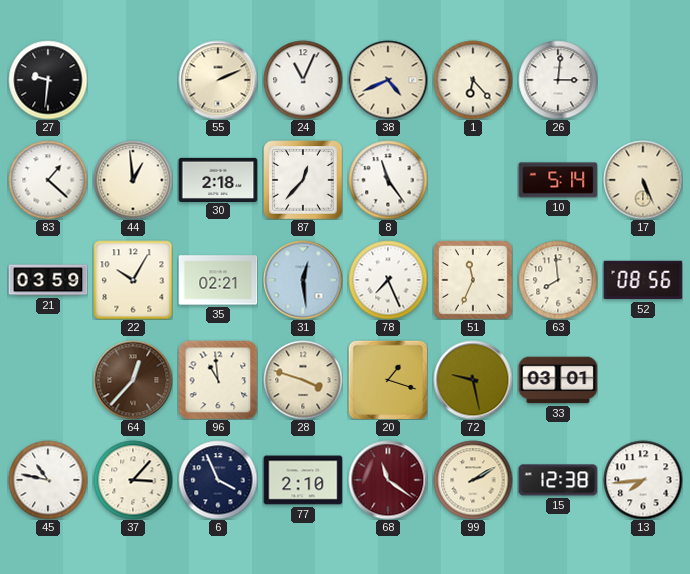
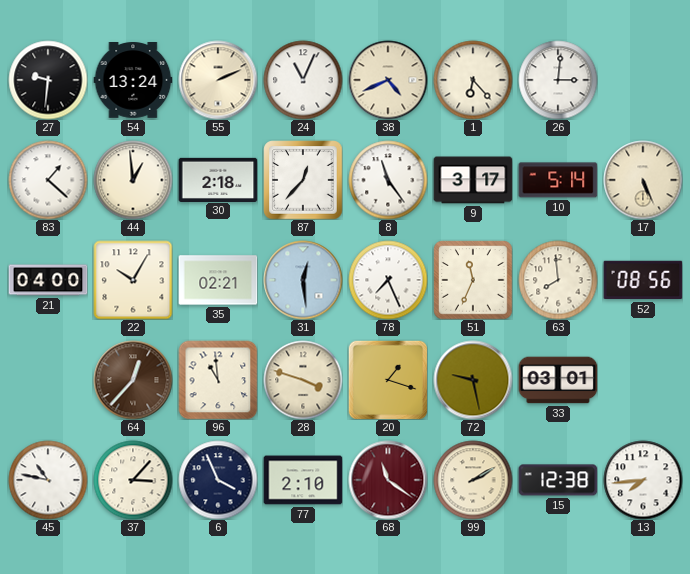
54: none -> 13:24 (133, 81)
9: none -> 3:17 (473, 180)
21: 03:59 -> 04:00 (48, 280)
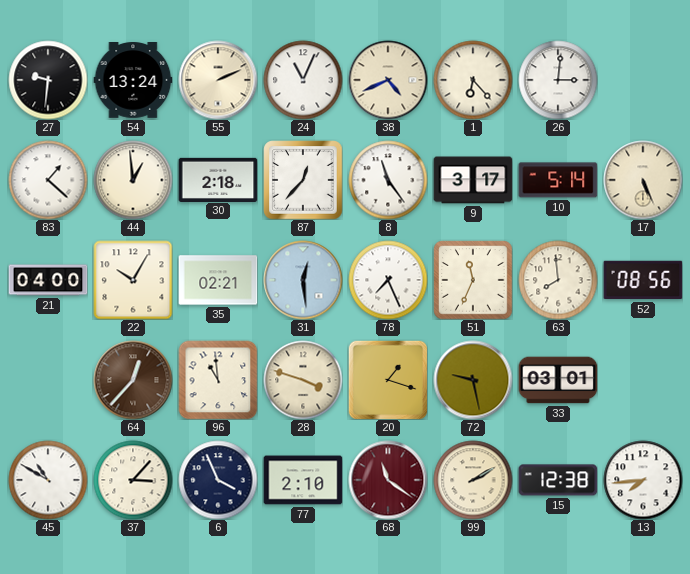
45: 10:47 -> 10:50 (48, 480)
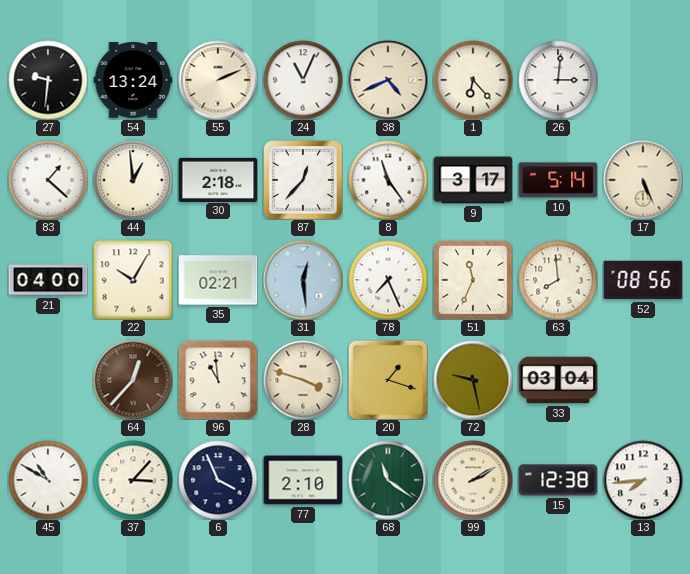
33: 03:01 -> 03:04 (558, 380)
68 dial: burgundy -> green (388, 480)
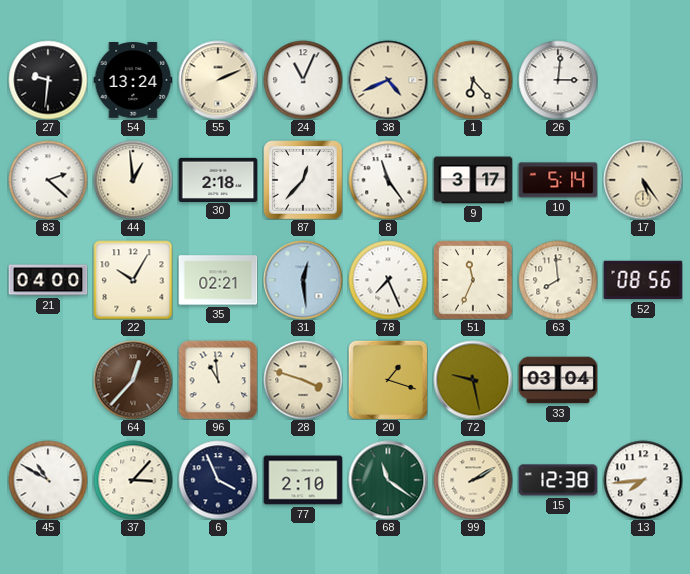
83: 1:22 -> 2:22 (48, 180)
17: 5:26 -> 5:24 (643, 180)
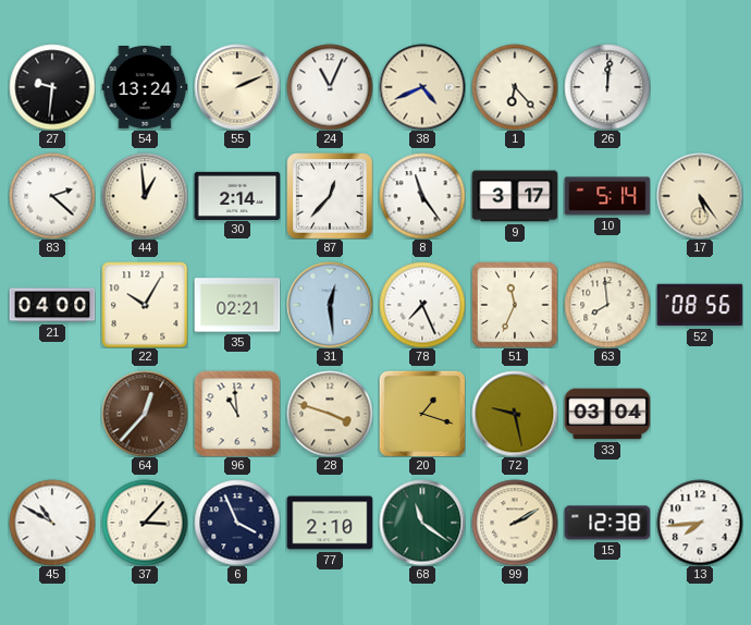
26: 3:01 -> 12:01 (607, 87)
30: 2:18 -> 2:14 (237, 195)
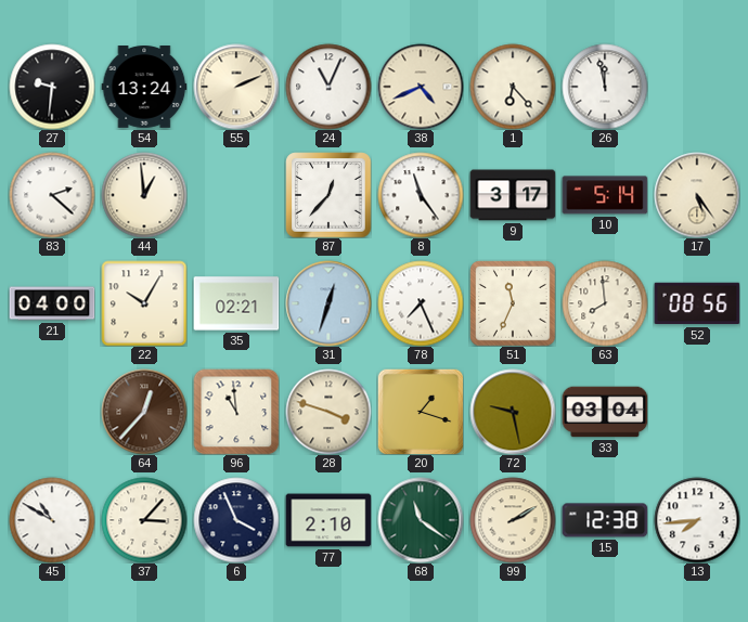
26: 12:01 -> 11:58 (605, 87)
30: 2:14 -> none (237, 195)
31: 12:29 -> 12:33 (328, 303)
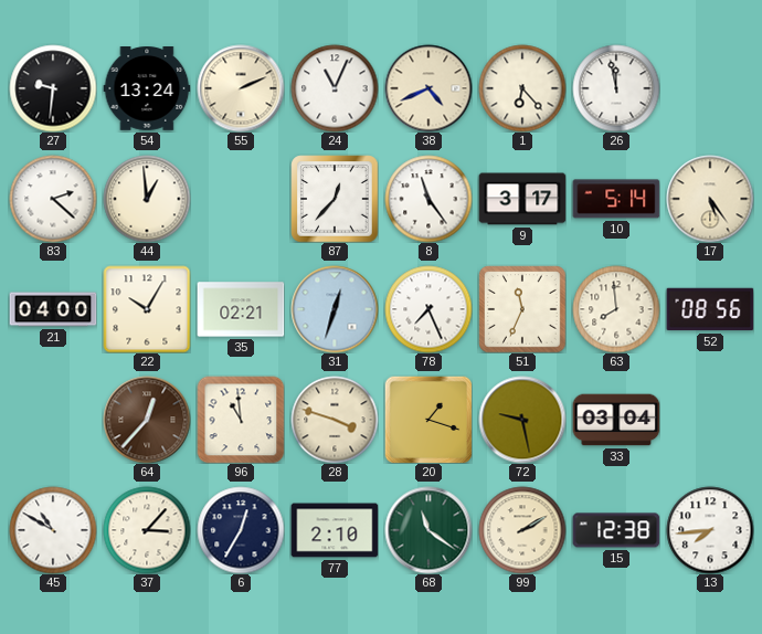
6: 3:56 -> 12:35 (241, 530)
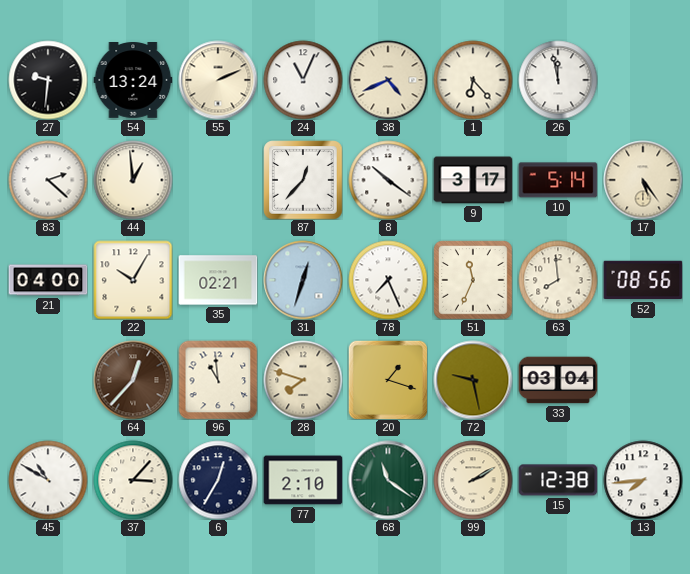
8: 11:24 -> 10:21 (388, 180)
28: 3:48 -> 7:48 (303, 380)
